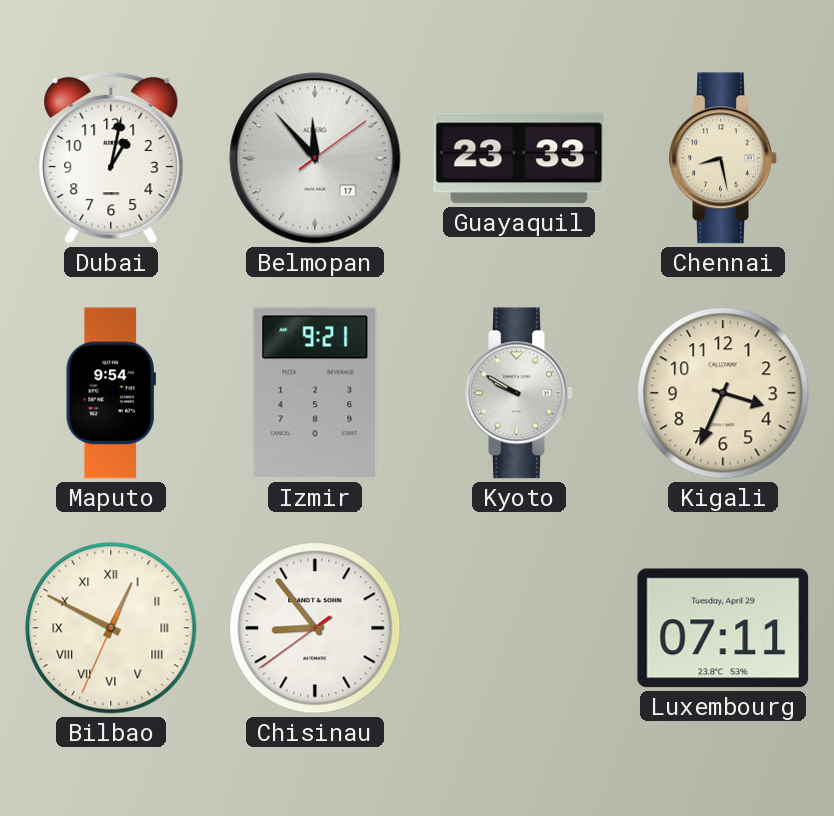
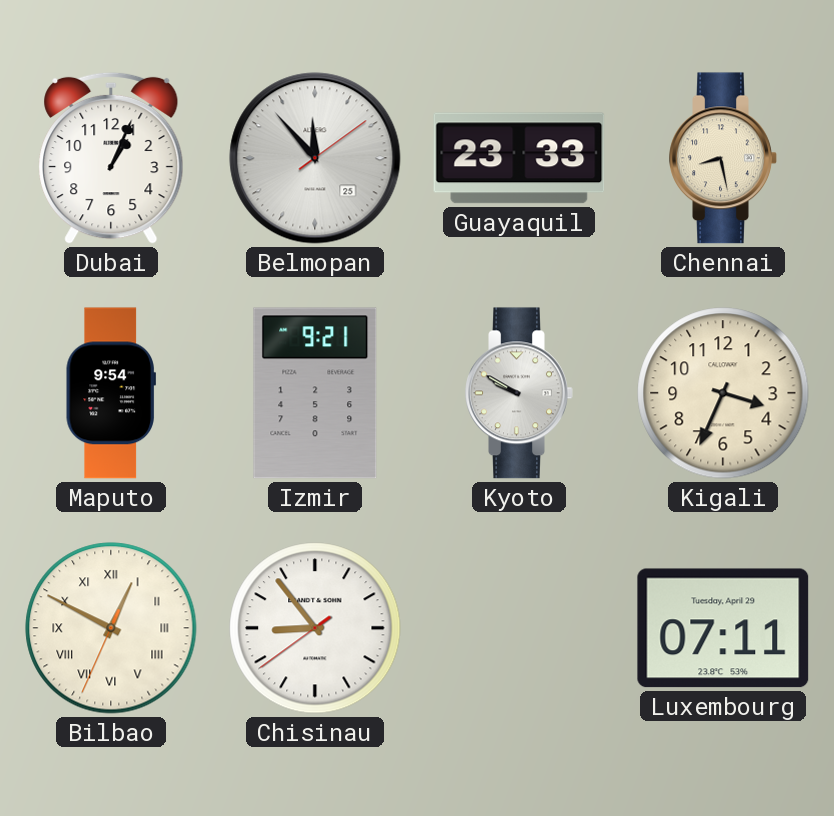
Dubai: 1:02 -> 1:04 (111, 158)
Belmopan date: 17 -> 25 (315, 158)
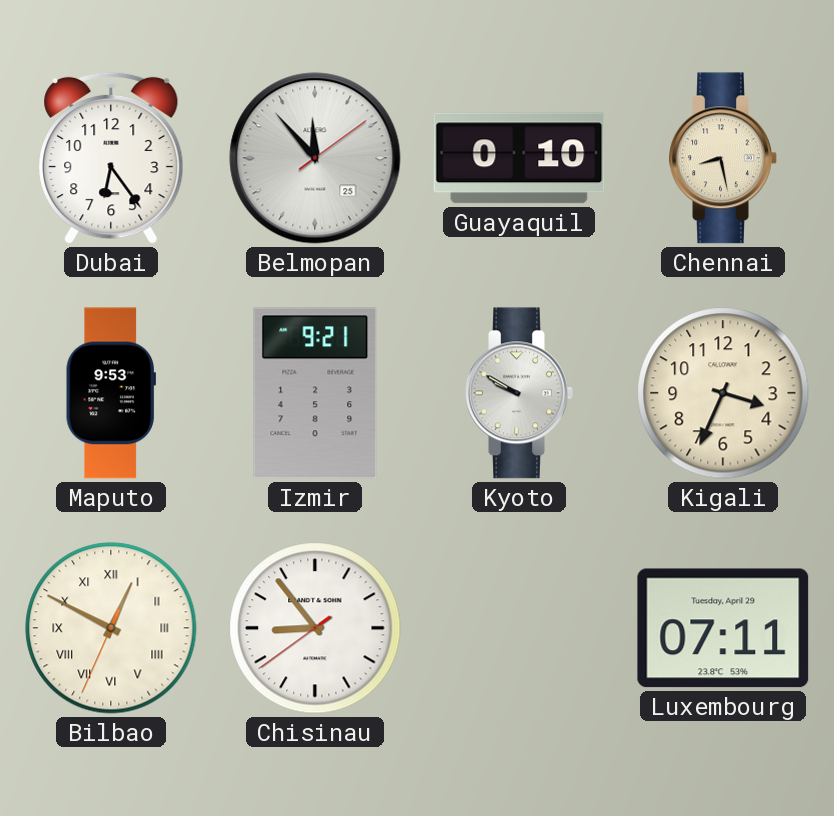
Dubai: 1:04 -> 6:24 (111, 158)
Guayaquil: 23:33 -> 0:10 (519, 158)
Maputo: 9:54 -> 9:53 (111, 393)
